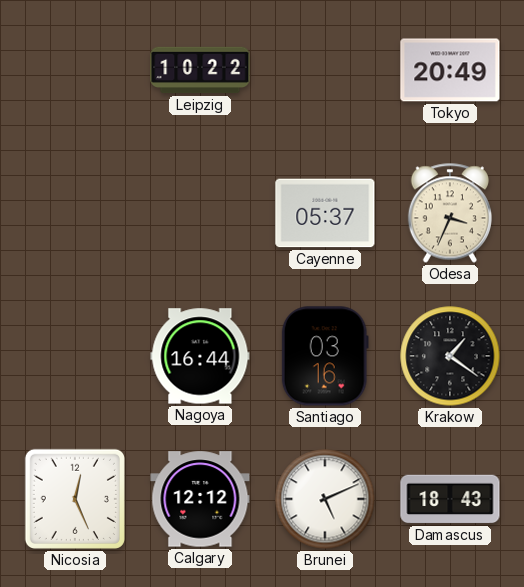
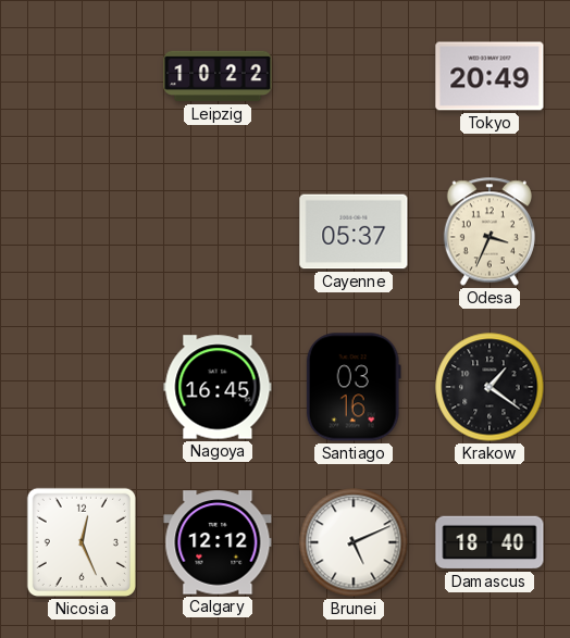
Nagoya: 16:44 -> 16:45 (218, 387)
Damascus: 18:43 -> 18:40 (490, 542)
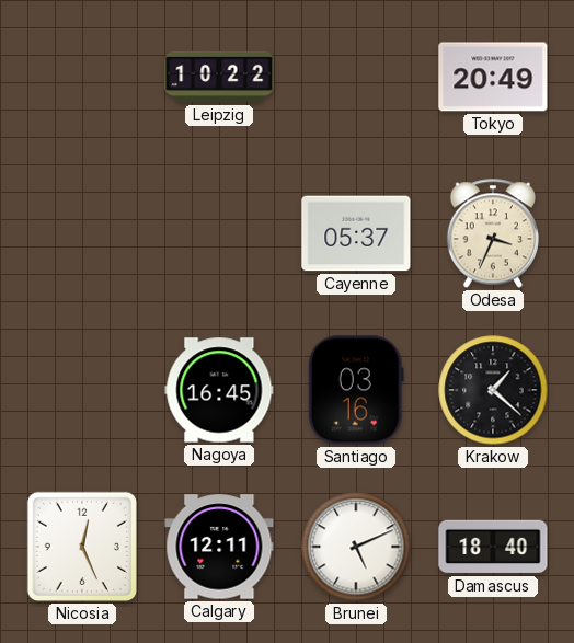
Krakow: 1:21 -> 1:22 (493, 390)
Calgary: 12:12 -> 12:11 (219, 547)
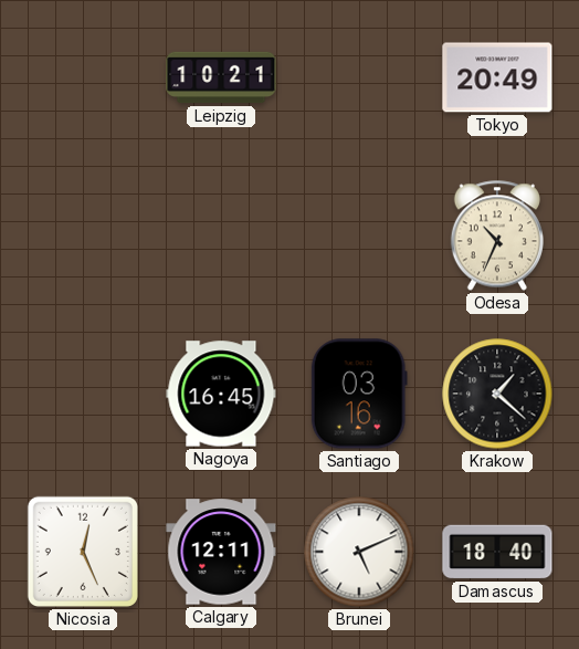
Leipzig: 10:22 -> 10:21 (221, 77)
Cayenne: 05:37 -> none (356, 233)
Odesa: 3:34 -> 10:34 (496, 235)
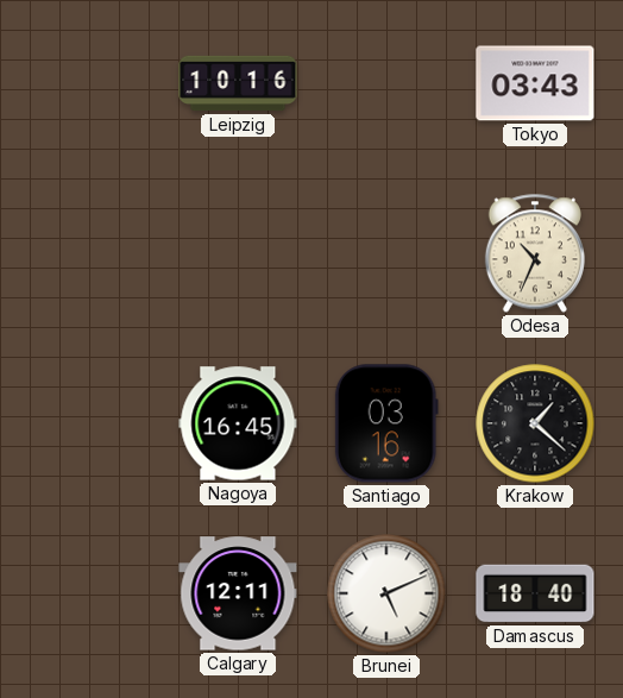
Leipzig: 10:21 -> 10:16 (238, 83)
Tokyo: 20:49 -> 03:43 (535, 83)
Nicosia: 12:26 -> none (83, 552)
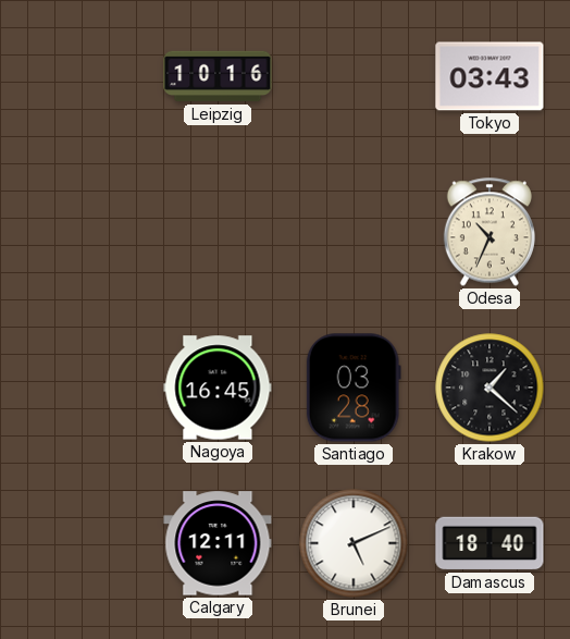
Santiago: 03:16 -> 03:28 (354, 388)
